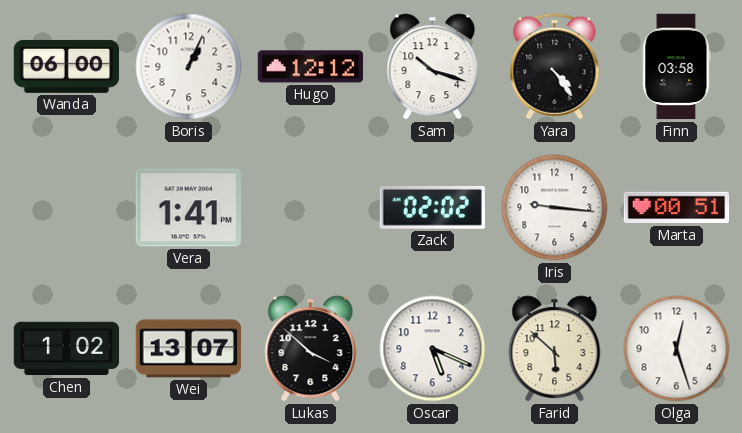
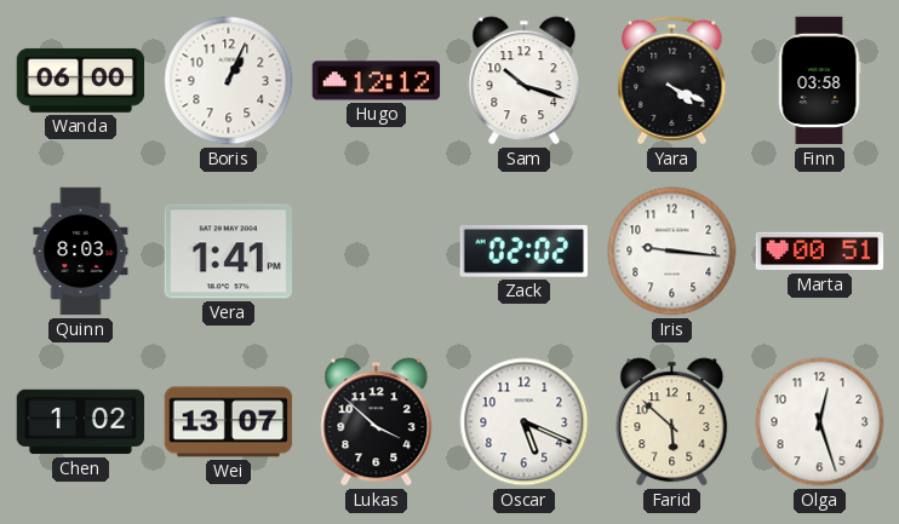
Yara: 4:24 -> 4:19 (672, 81)
Quinn: none -> 8:03 (81, 252)
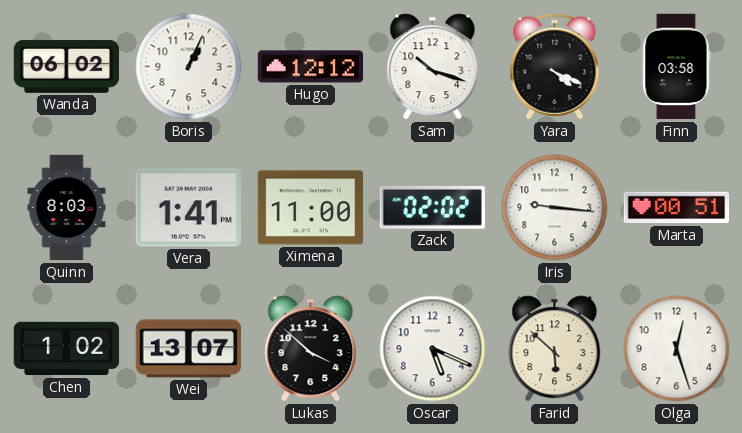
Wanda: 06:00 -> 06:02 (67, 66)
Ximena: none -> 11:00 (311, 208)
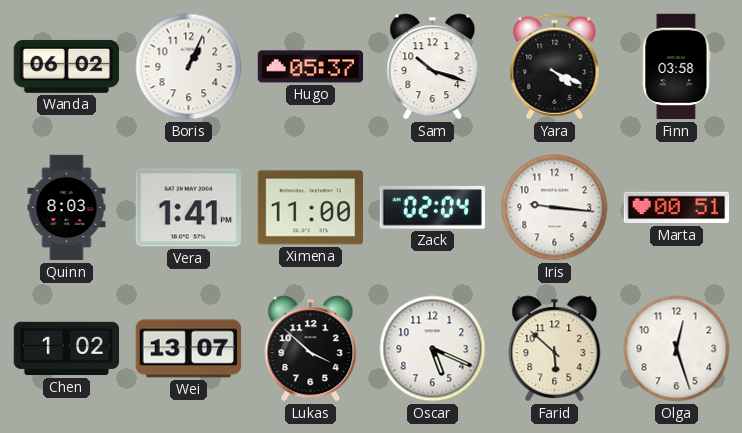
Hugo: 12:12 -> 05:37 (311, 67)
Zack: 02:02 -> 02:04 (432, 207)
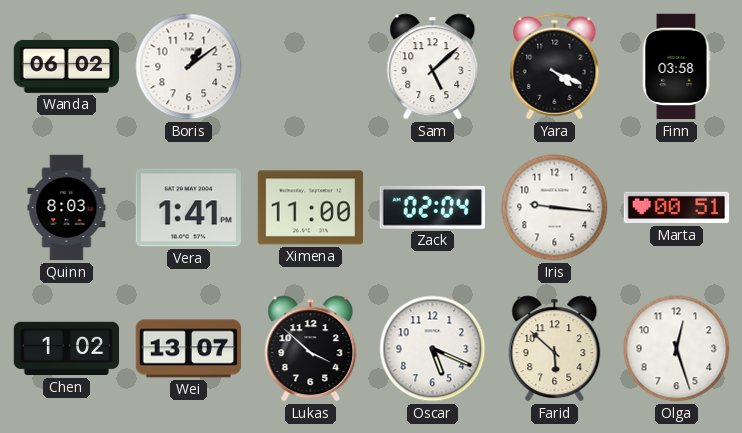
Boris: 1:04 -> 1:09 (189, 67)
Hugo: 05:37 -> none (311, 67)
Sam: 10:18 -> 5:08 (433, 67)
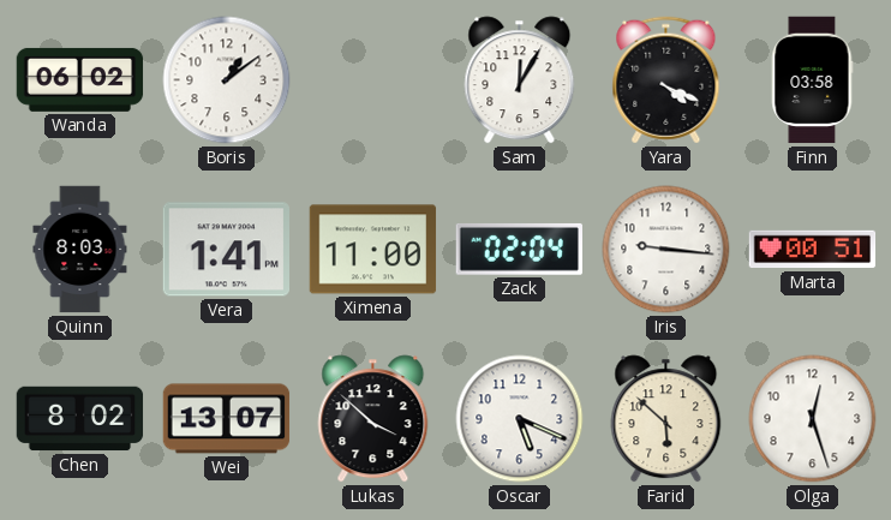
Sam: 5:08 -> 12:05 (520, 80)
Chen: 1:02 -> 8:02 (80, 419)
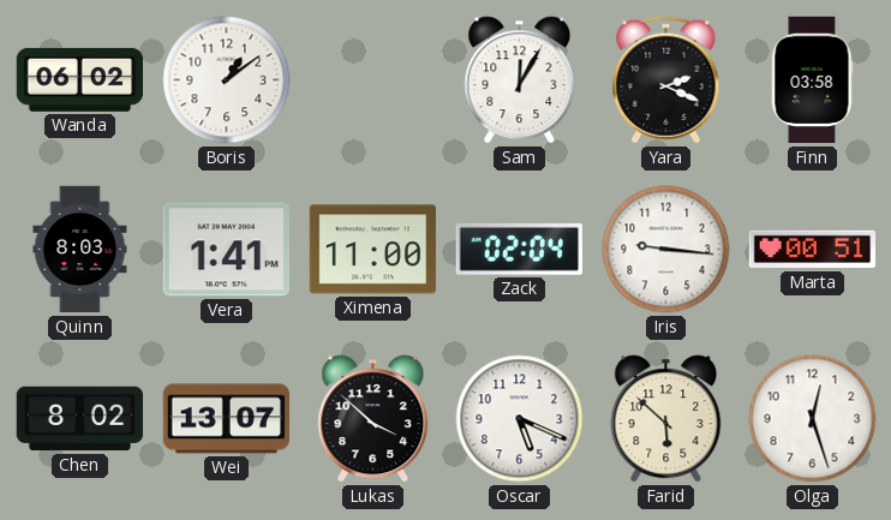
Yara: 4:19 -> 2:19 (666, 80)
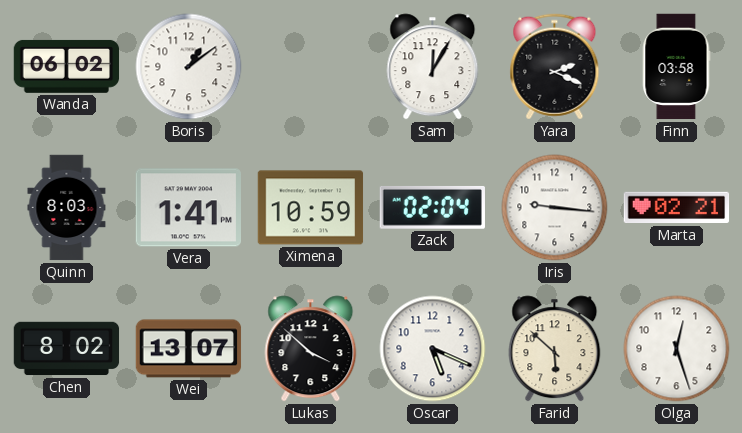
Ximena: 11:00 -> 10:59 (311, 208)
Marta: 00:51 -> 02:21 (677, 208)
